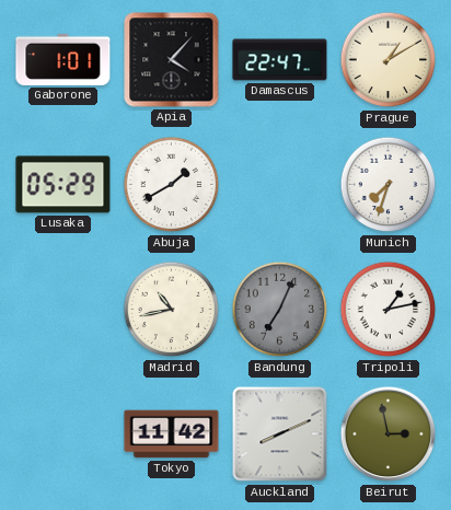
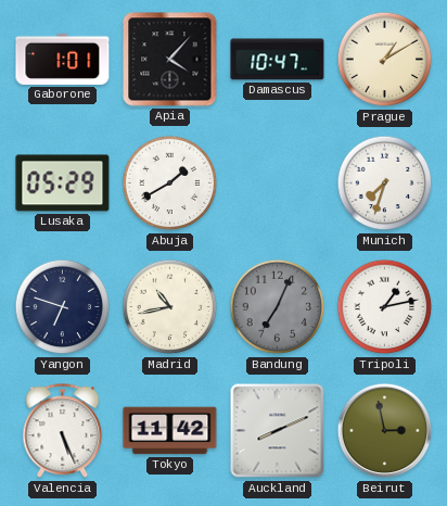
Damascus: 22:47 -> 10:47 (278, 60)
Yangon: none -> 6:48 (63, 307)
Valencia: none -> 5:26 (63, 431)
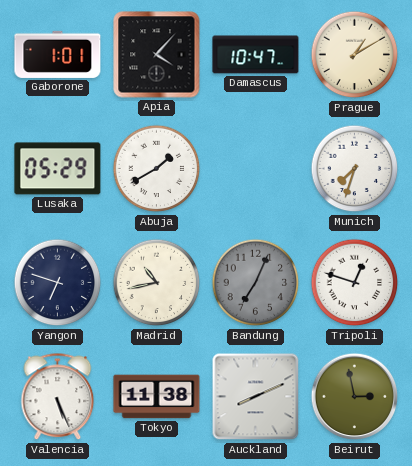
Tripoli: 1:13 -> 12:48 (355, 283)
Tokyo: 11:42 -> 11:38 (157, 397)
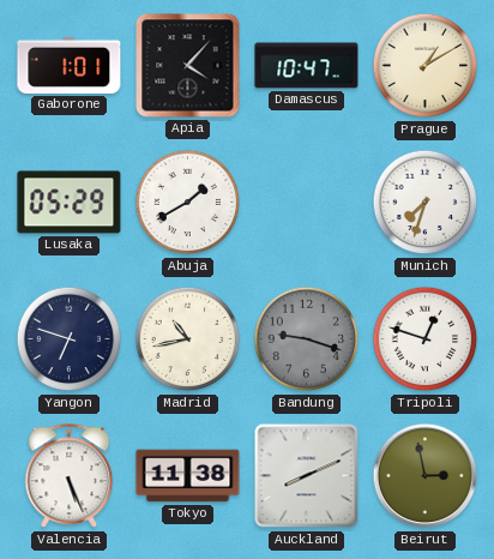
Bandung: 7:04 -> 9:18 (307, 339)
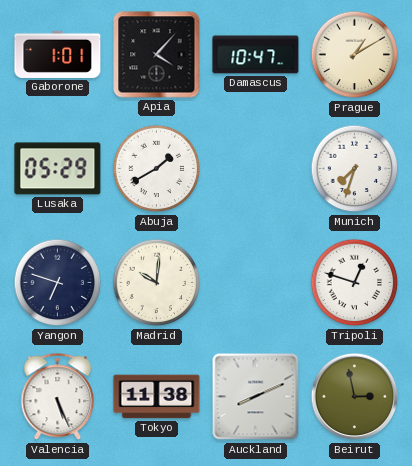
Madrid: 10:43 -> 10:01 (157, 283)
Bandung: 9:18 -> none (307, 339)
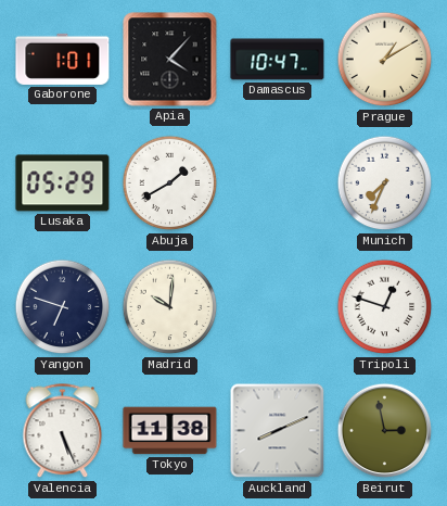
Munich: 7:33 -> 7:34 (385, 184)
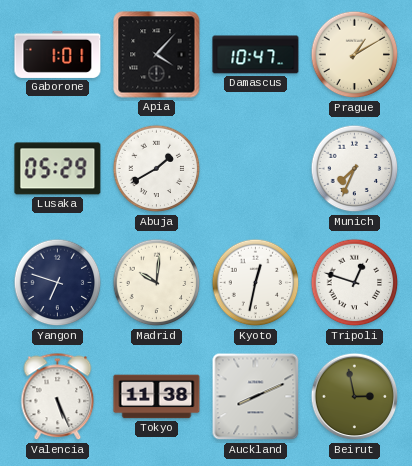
Kyoto: none -> 12:32 (256, 283)
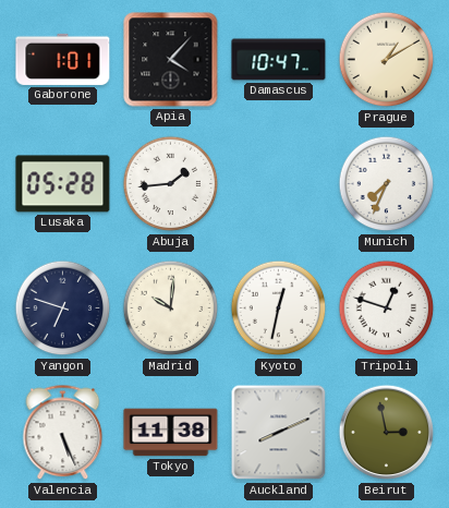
Lusaka: 05:29 -> 05:28 (63, 184)
Abuja: 1:40 -> 1:44 (171, 184)
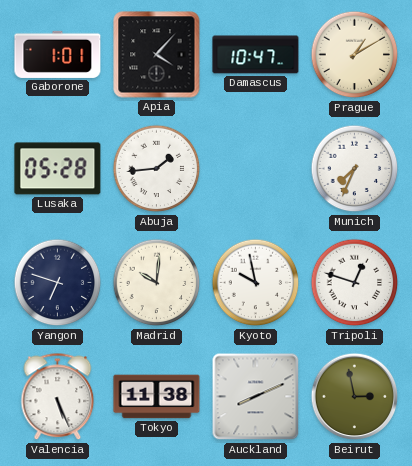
Kyoto: 12:32 -> 9:58 (256, 283)
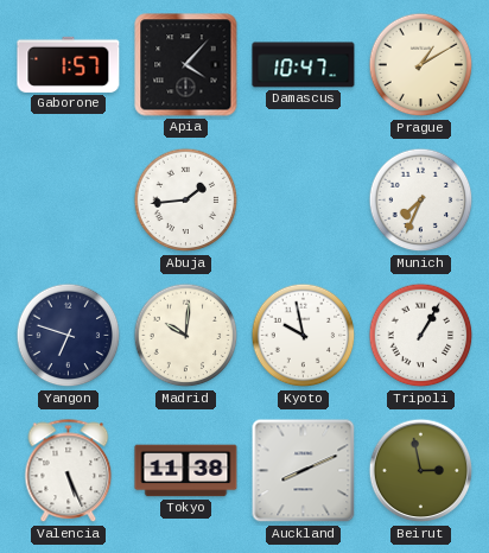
Gaborone: 1:01 -> 1:57 (69, 64)
Lusaka: 05:28 -> none (58, 169)
Tripoli: 12:48 -> 1:05 (421, 336)
